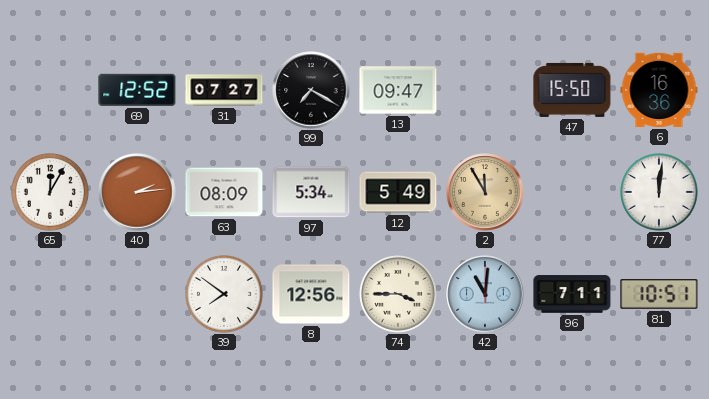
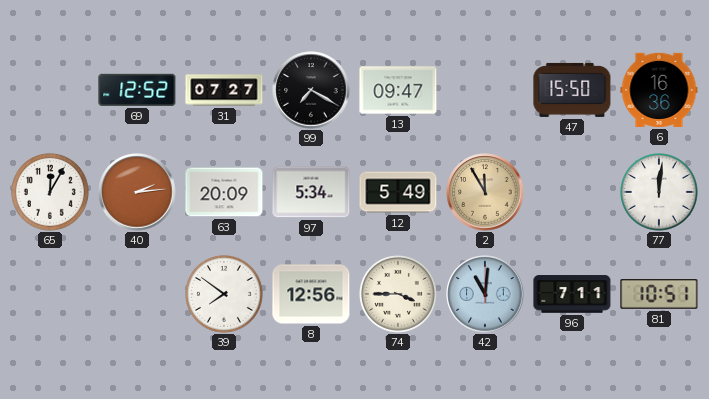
63: 08:09 -> 20:09 (224, 192)
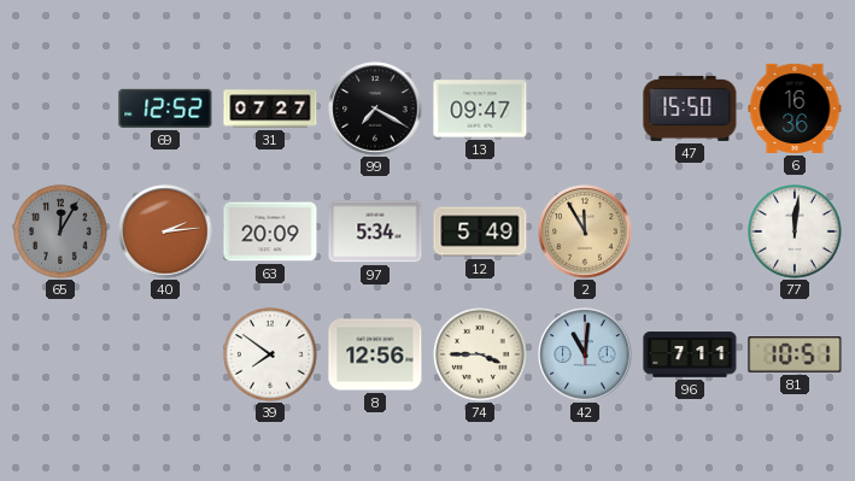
65 dial: white -> grey (62, 233)
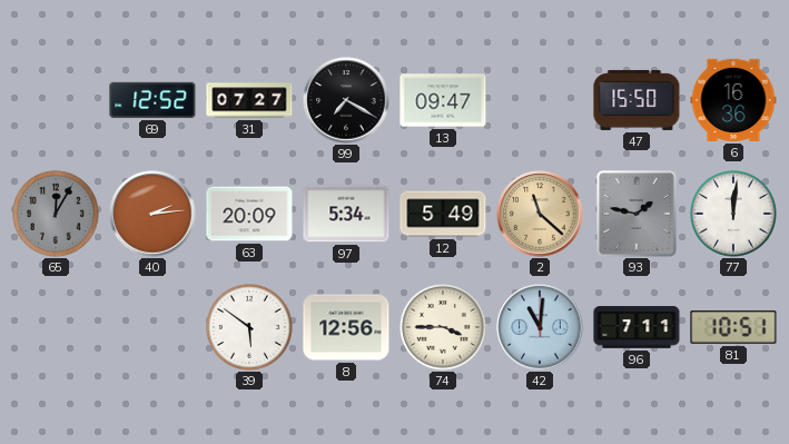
2: 11:55 -> 11:22 (540, 214)
93: none -> 1:47 (637, 214)
39: 7:51 -> 5:51 (250, 328)
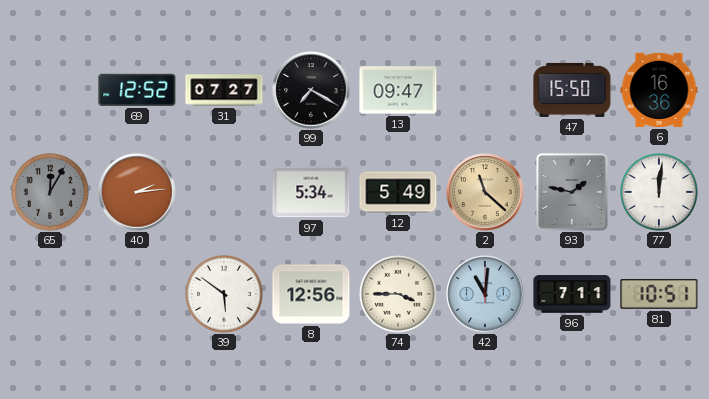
63: 20:09 -> none (249, 214)
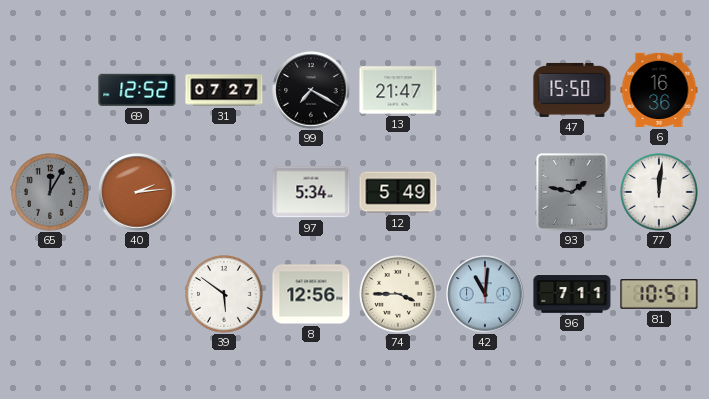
13: 09:47 -> 21:47 (398, 90)
2: 11:22 -> none (485, 192)
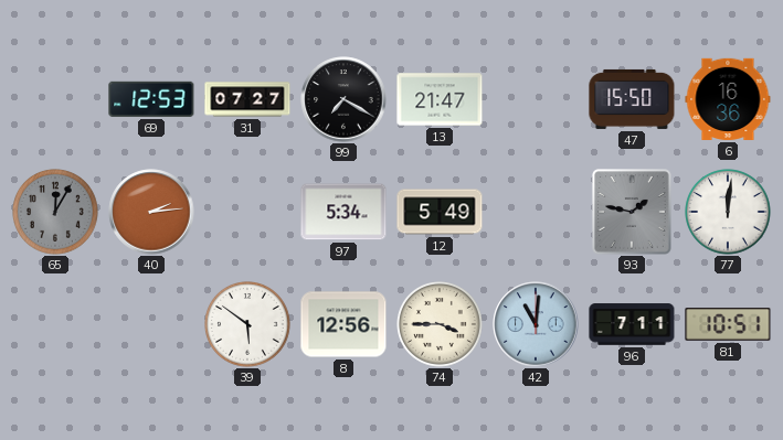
69: 12:52 -> 12:53 (151, 99)
